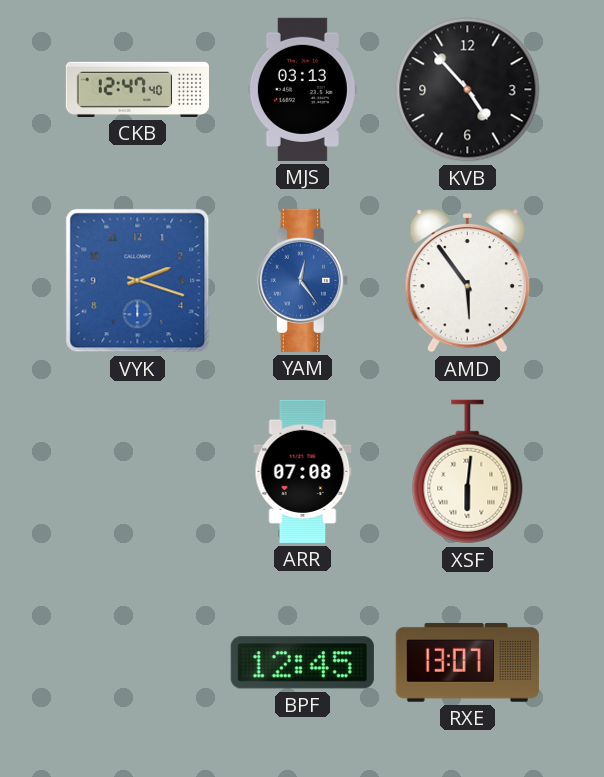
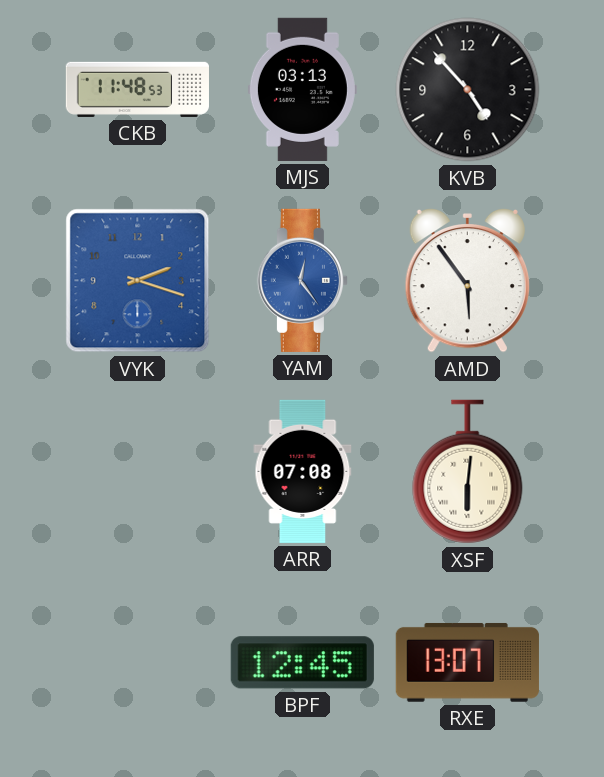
CKB: 12:47 -> 11:48 (137, 89)
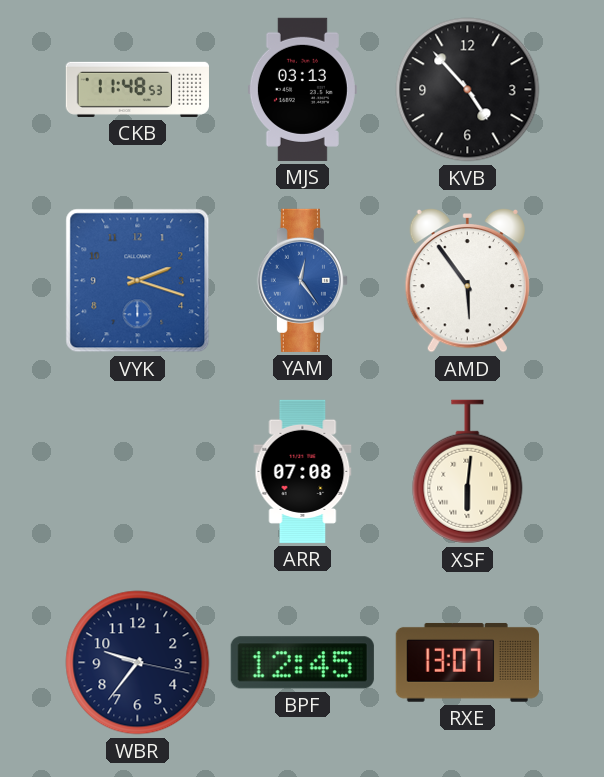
WBR: none -> 9:36 (138, 663)
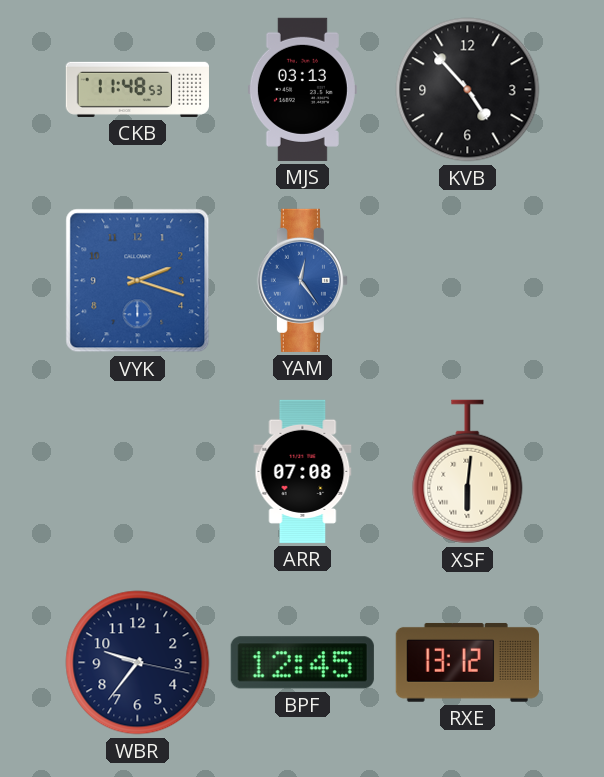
AMD: 5:54 -> none (467, 280)
RXE: 13:07 -> 13:12 (467, 662)
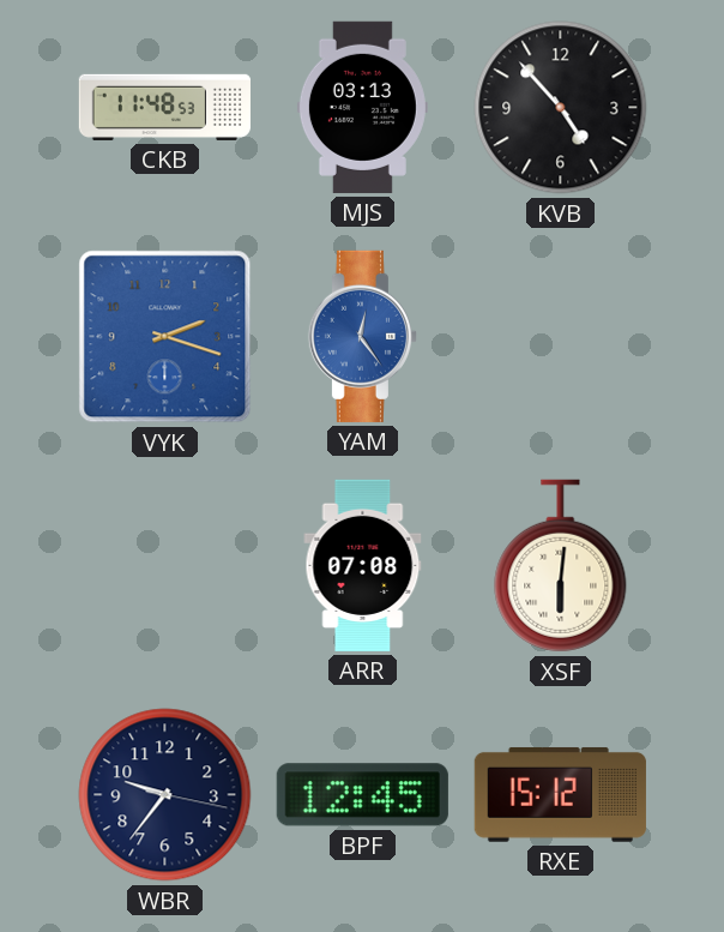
RXE: 13:12 -> 15:12 (560, 794)
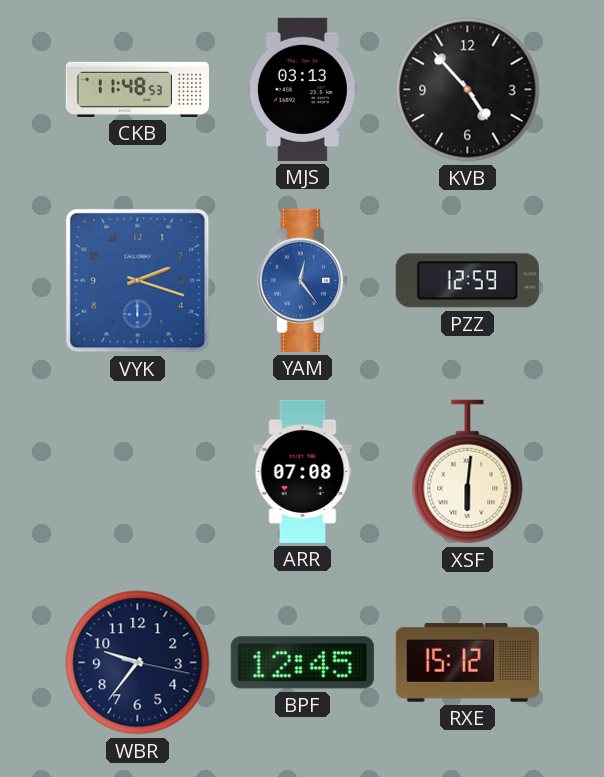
PZZ: none -> 12:59 (467, 281)
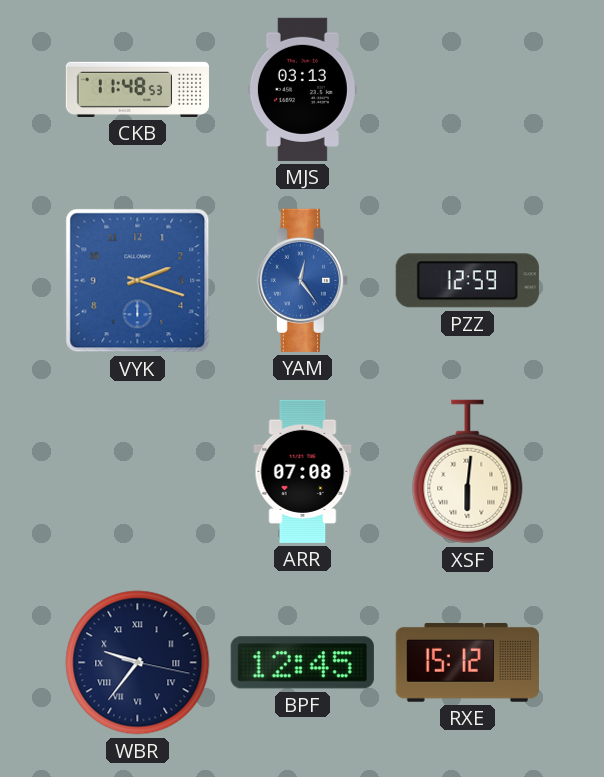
KVB: 4:53 -> none (468, 90)
WBR numerals: Arabic -> Roman (138, 663)
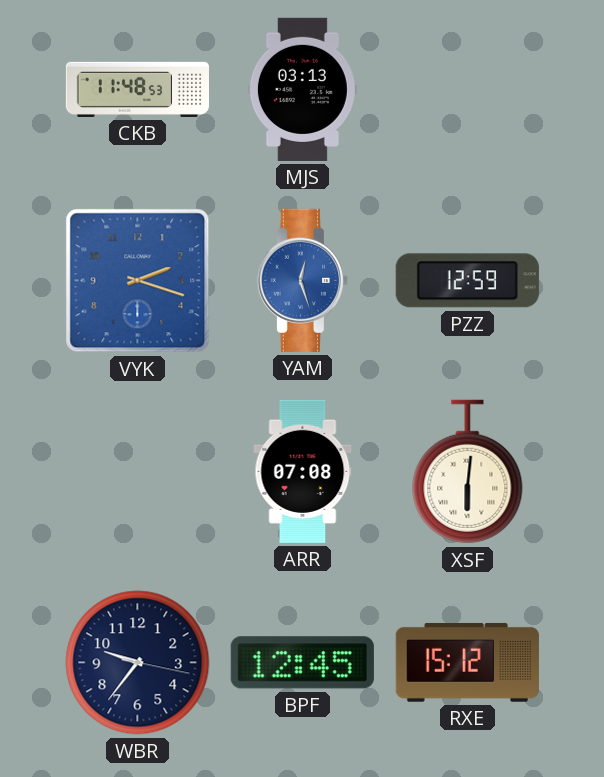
YAM: 12:24 -> 12:27 (302, 280)
WBR numerals: Roman -> Arabic (138, 663)
